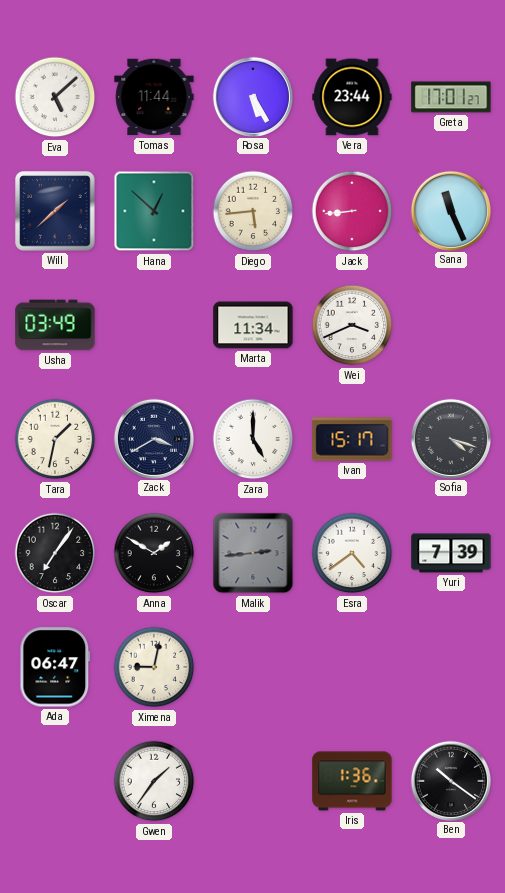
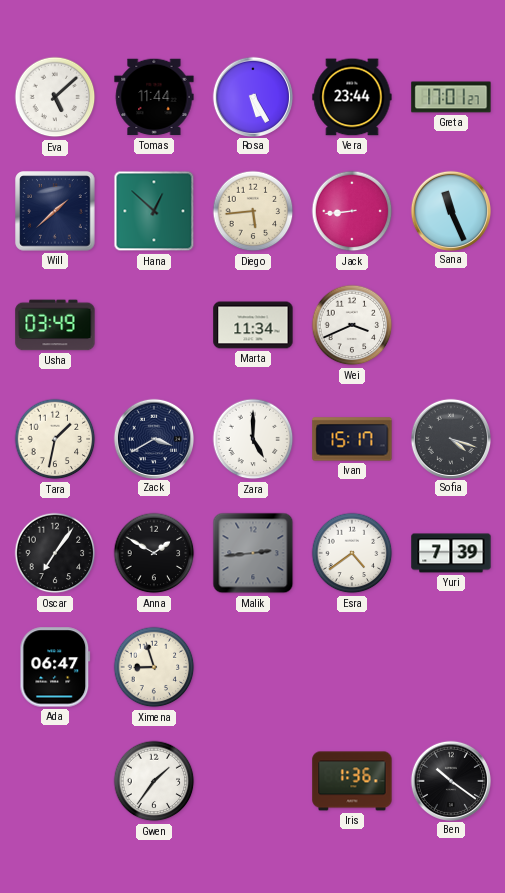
Ximena: 9:02 -> 8:57 (154, 667)
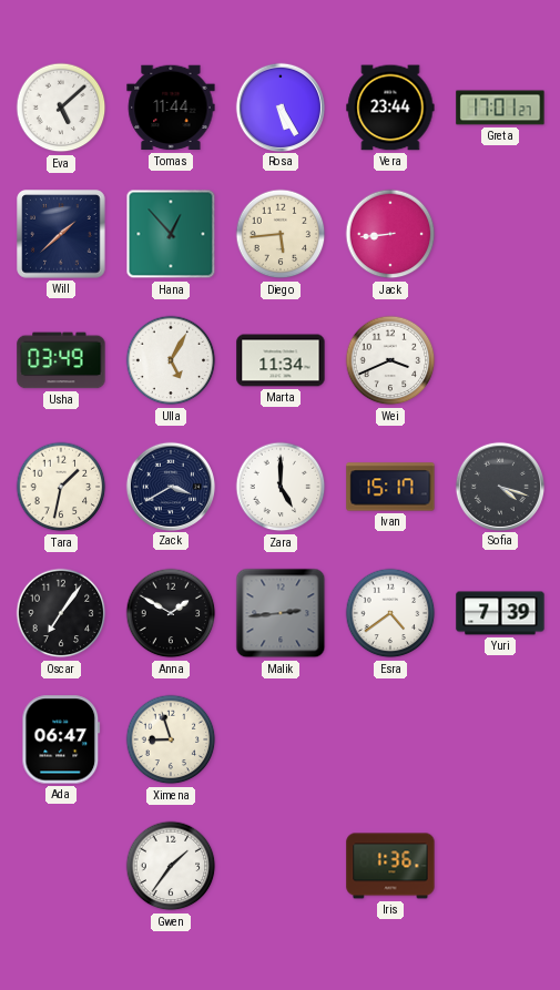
Hana: 12:52 -> 12:53 (171, 234)
Sana: 11:26 -> none (450, 210)
Ulla: none -> 5:05 (171, 360)
Ben: 10:21 -> none (450, 780)
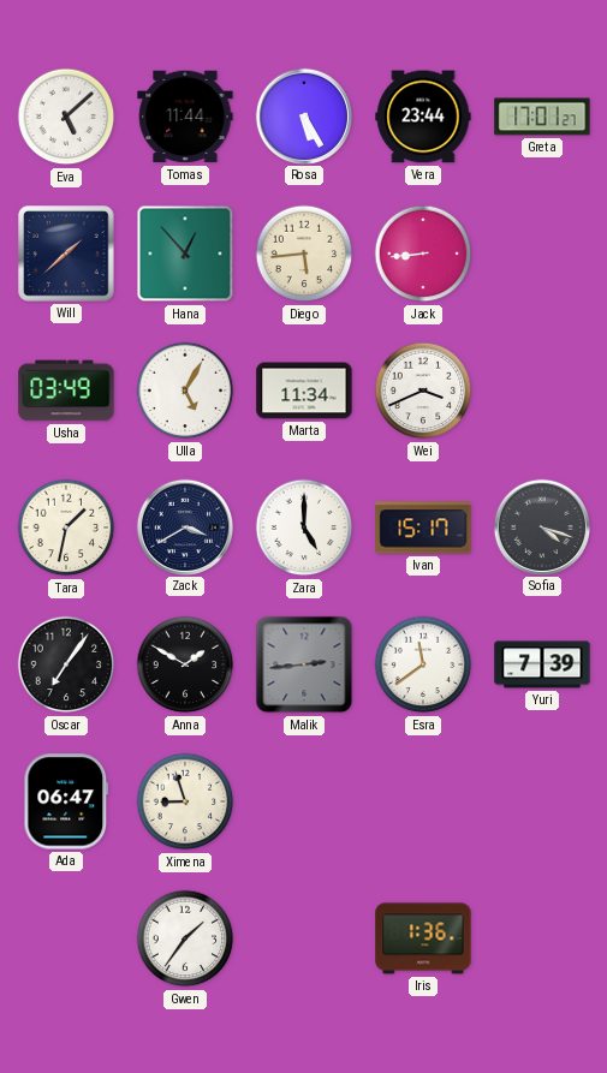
Esra: 4:39 -> 11:39 (423, 664)
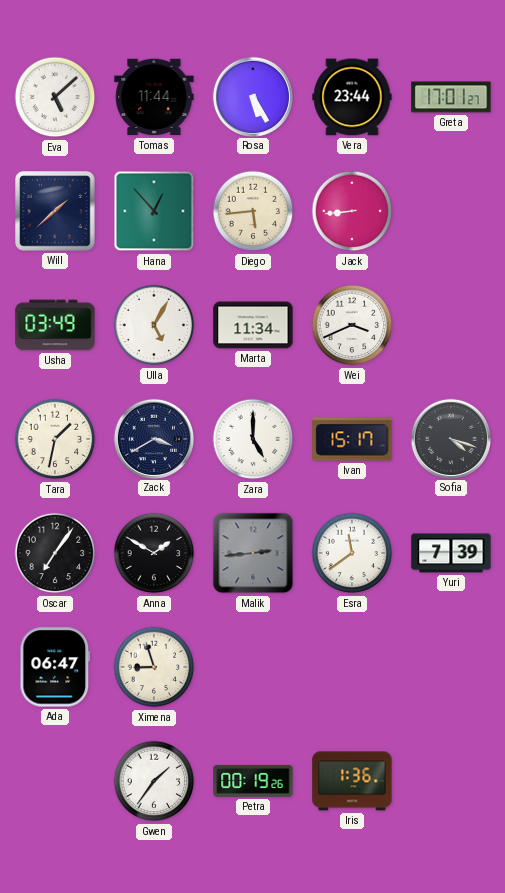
Petra: none -> 00:19 (253, 781)
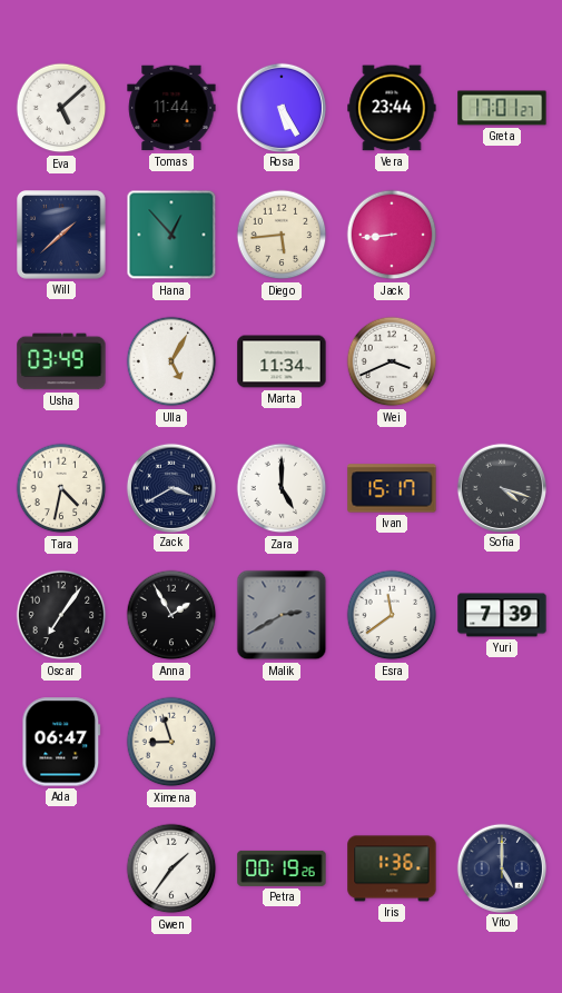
Tara: 1:32 -> 4:32 (61, 488)
Anna: 1:50 -> 1:55 (171, 615)
Malik: 2:44 -> 2:40 (282, 615)
Vito: none -> 5:00 (501, 867)
